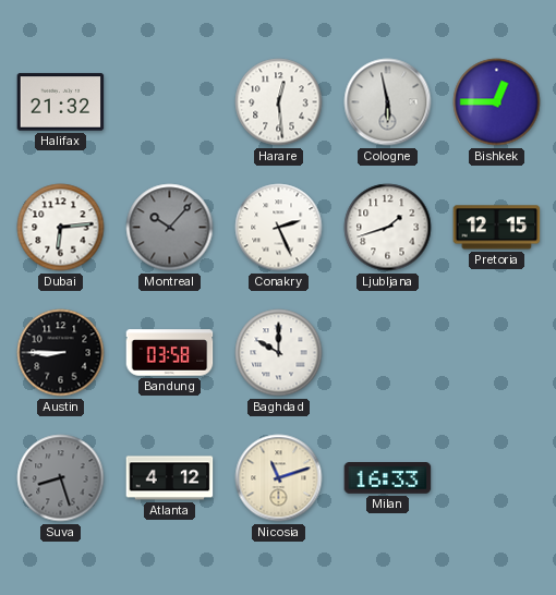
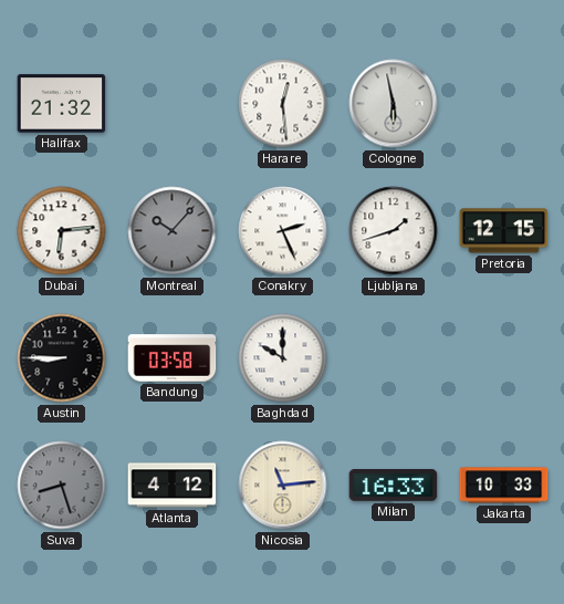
Bishkek: 12:45 -> none (497, 102)
Nicosia: 11:12 -> 11:14 (283, 486)
Jakarta: none -> 10:33 (504, 486)
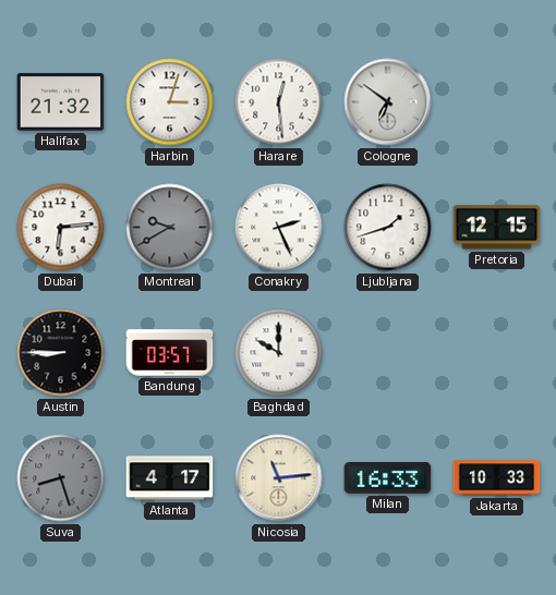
Harbin: none -> 3:03 (170, 102)
Cologne: 5:58 -> 6:51 (388, 102)
Montreal: 10:07 -> 9:40 (170, 228)
Bandung: 03:58 -> 03:57 (170, 353)
Atlanta: 4:12 -> 4:17 (170, 478)
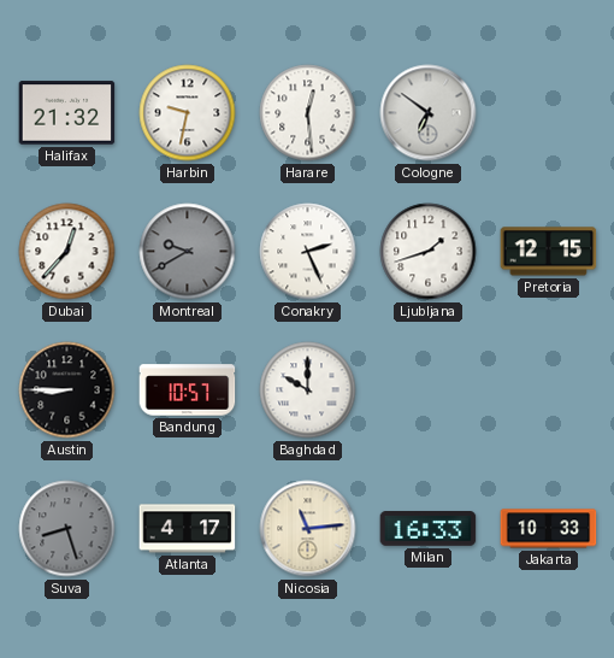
Harbin: 3:03 -> 9:32 (188, 113)
Dubai: 6:14 -> 12:37 (67, 252)
Bandung: 03:57 -> 10:57 (188, 390)
